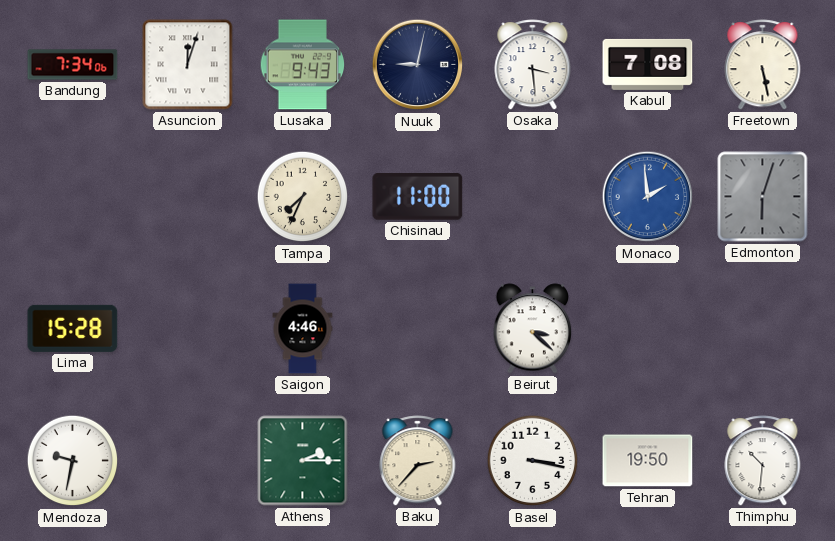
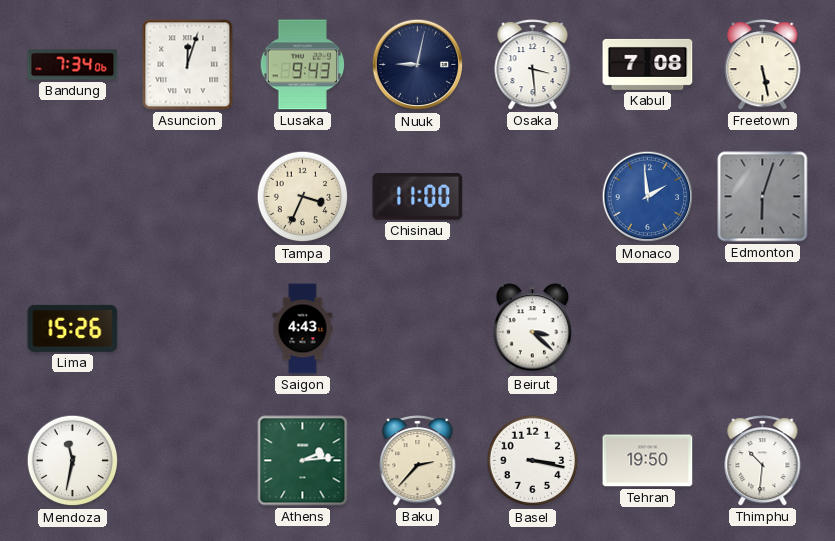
Tampa: 7:34 -> 3:34 (303, 197)
Lima: 15:28 -> 15:26 (73, 328)
Saigon: 4:46 -> 4:43 (303, 329)
Mendoza: 9:32 -> 11:32 (73, 461)
Athens: 2:15 -> 2:14 (303, 461)
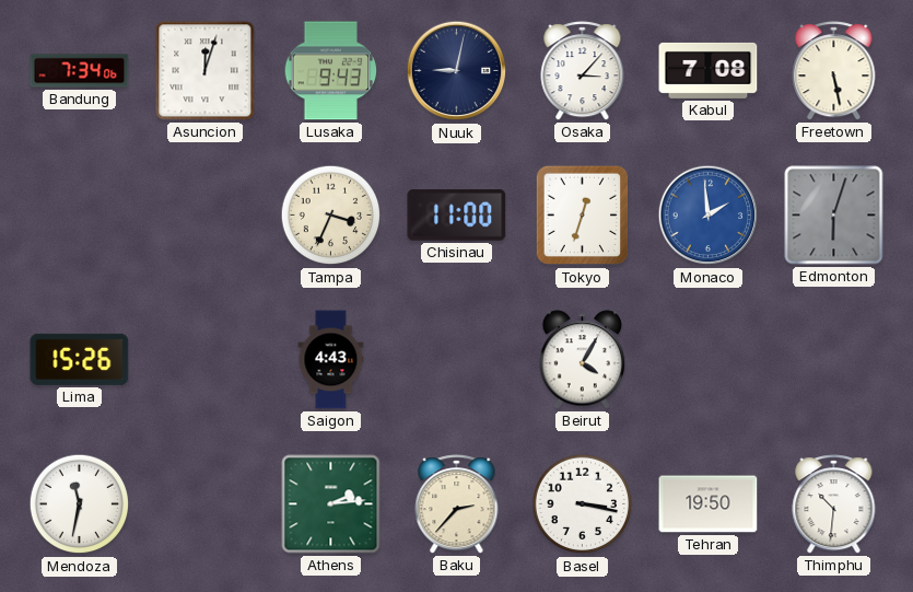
Osaka: 3:29 -> 3:07 (583, 71)
Tokyo: none -> 12:33 (583, 216)
Beirut: 3:22 -> 4:05 (583, 360)
